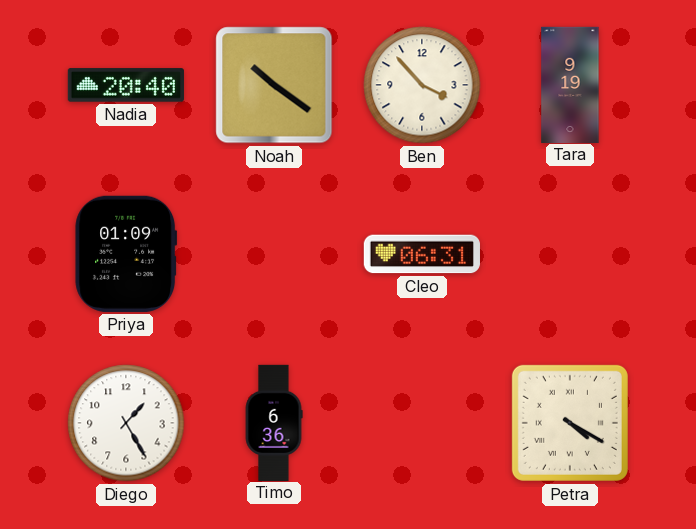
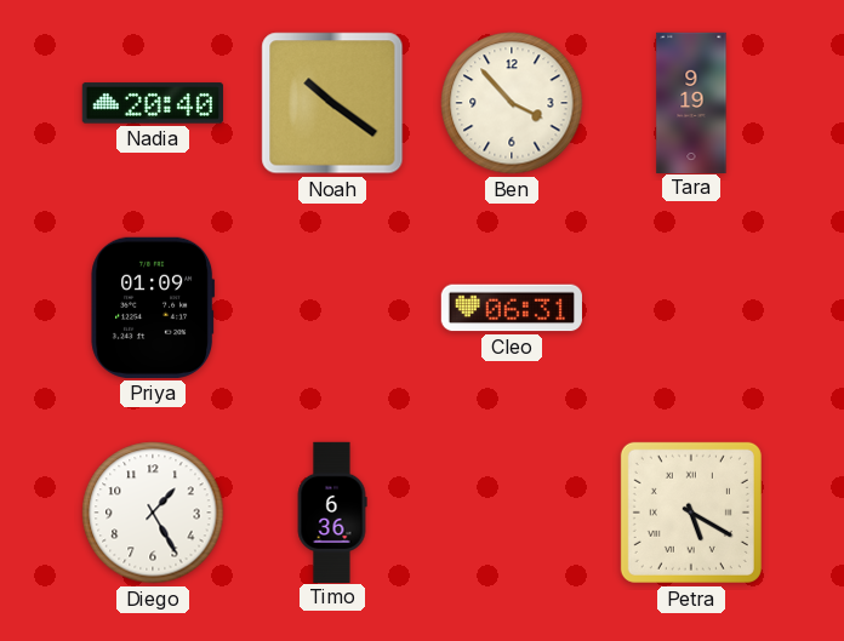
Petra: 4:20 -> 5:20 (691, 513)
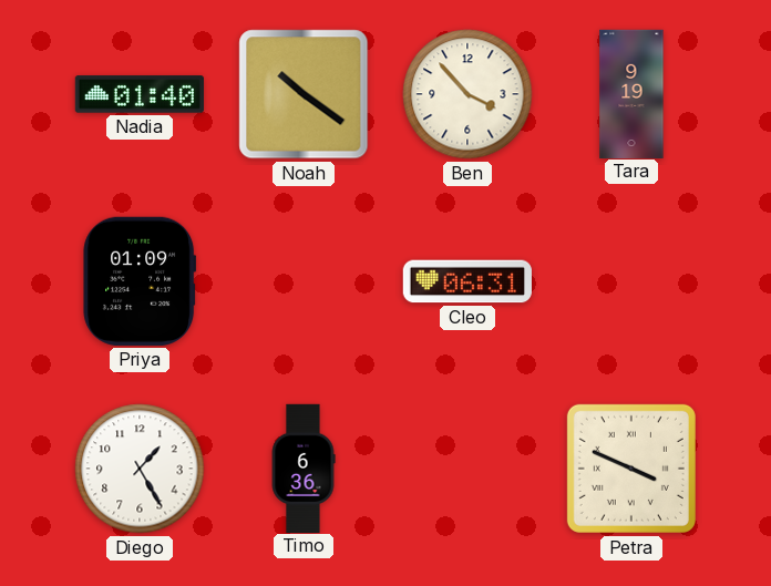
Nadia: 20:40 -> 01:40 (140, 94)
Petra: 5:20 -> 3:49 (631, 469)
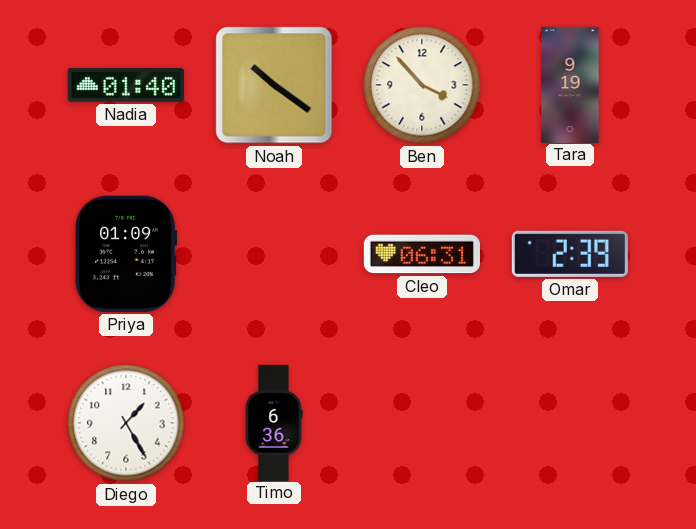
Omar: none -> 2:39 (570, 254)
Petra: 3:49 -> none (631, 469)
